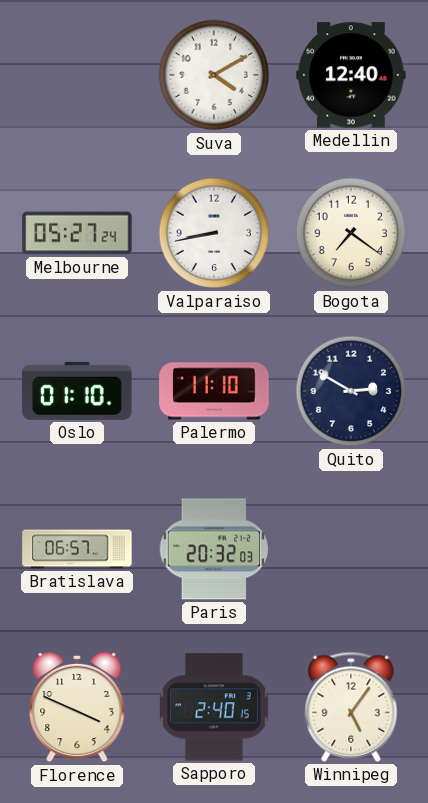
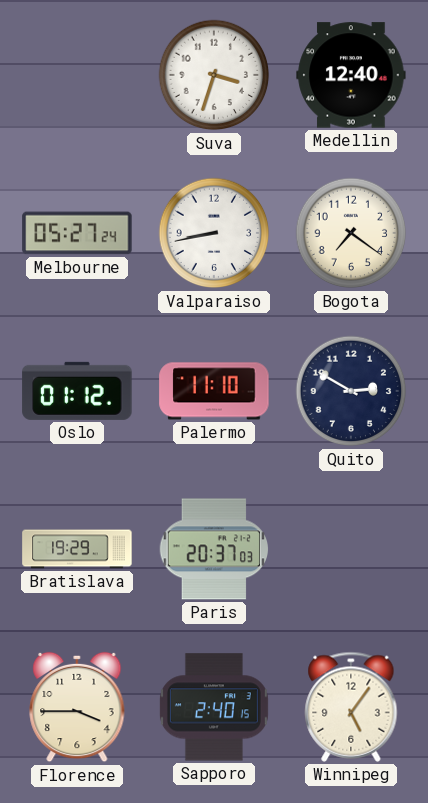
Suva: 4:10 -> 3:33 (214, 75)
Oslo: 01:10 -> 01:12 (77, 391)
Bratislava: 06:57 -> 19:29 (77, 549)
Paris: 20:32 -> 20:37 (213, 549)
Florence: 3:49 -> 3:45 (77, 707)
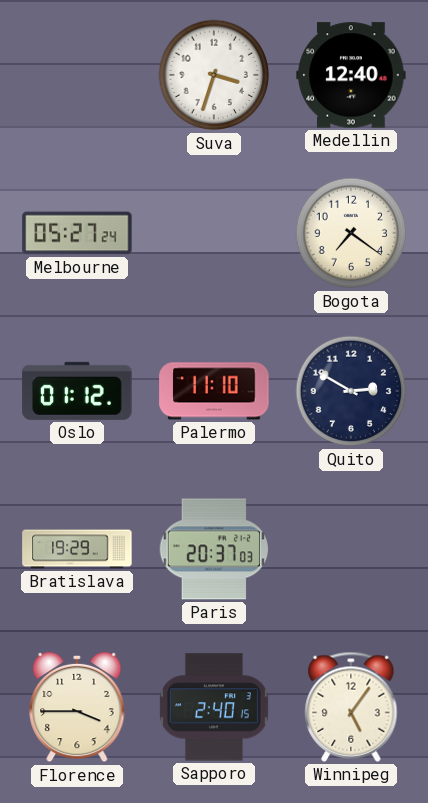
Valparaiso: 8:43 -> none (214, 233)
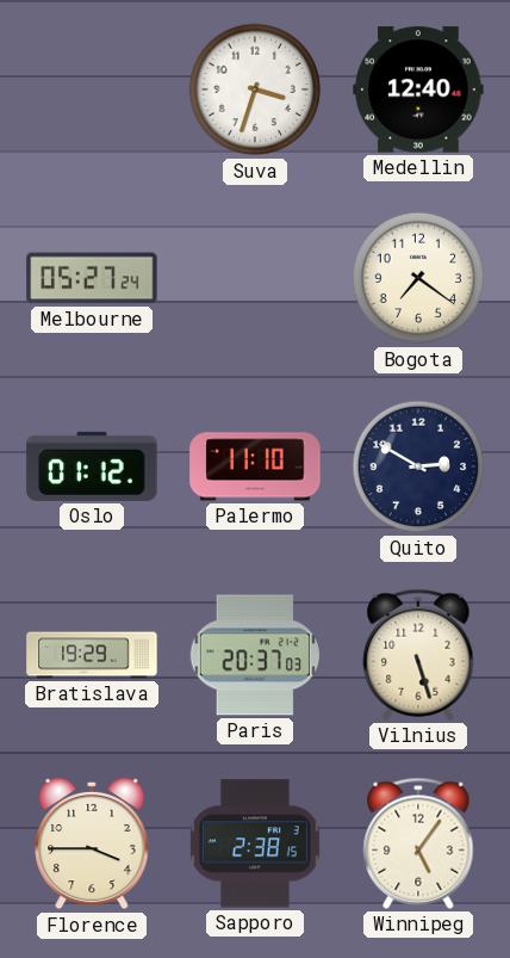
Vilnius: none -> 5:27 (418, 655)
Sapporo: 2:40 -> 2:38 (255, 843)
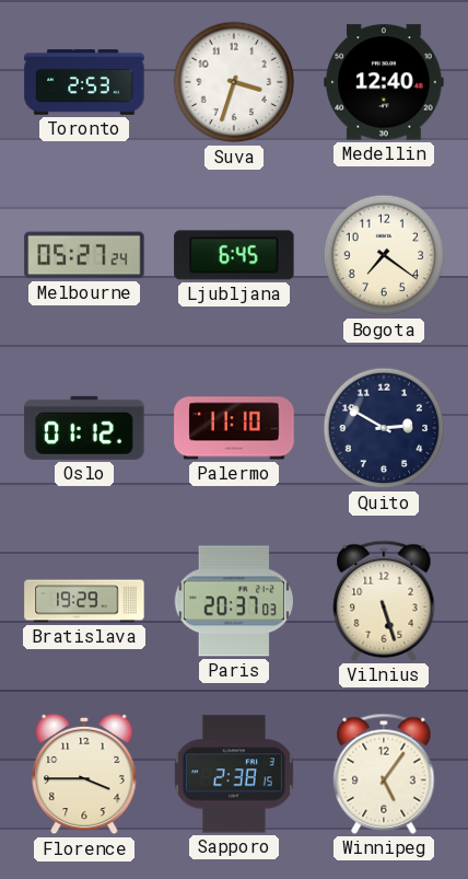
Toronto: none -> 2:53 (84, 82)
Ljubljana: none -> 6:45 (234, 255)
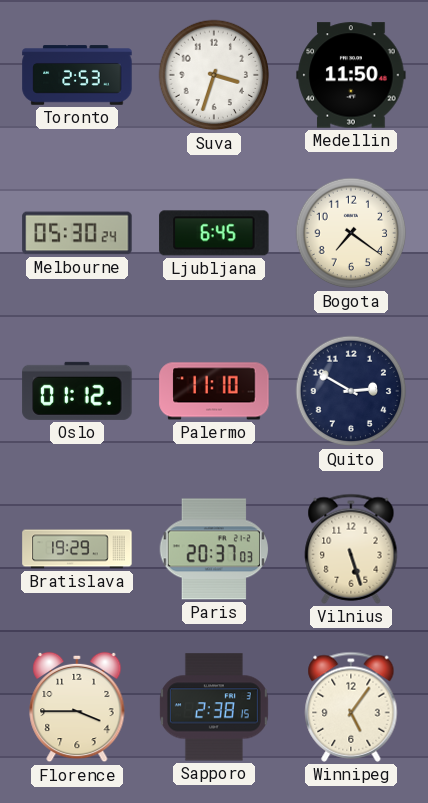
Medellin: 12:40 -> 11:50 (351, 75)
Melbourne: 05:27 -> 05:30 (77, 233)
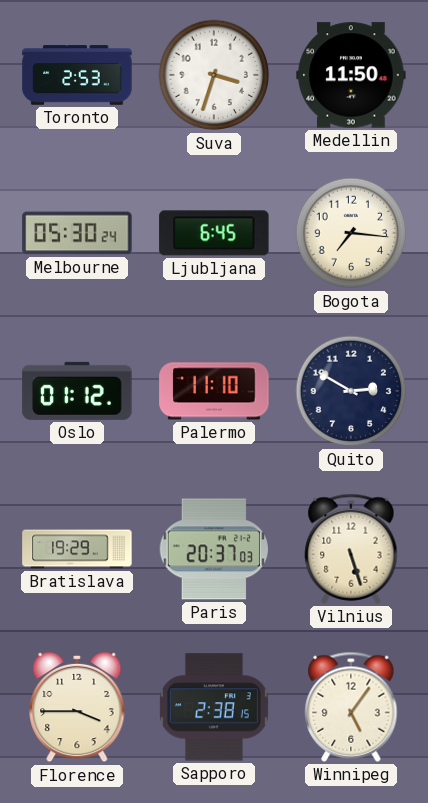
Bogota: 7:21 -> 7:16 (351, 233)
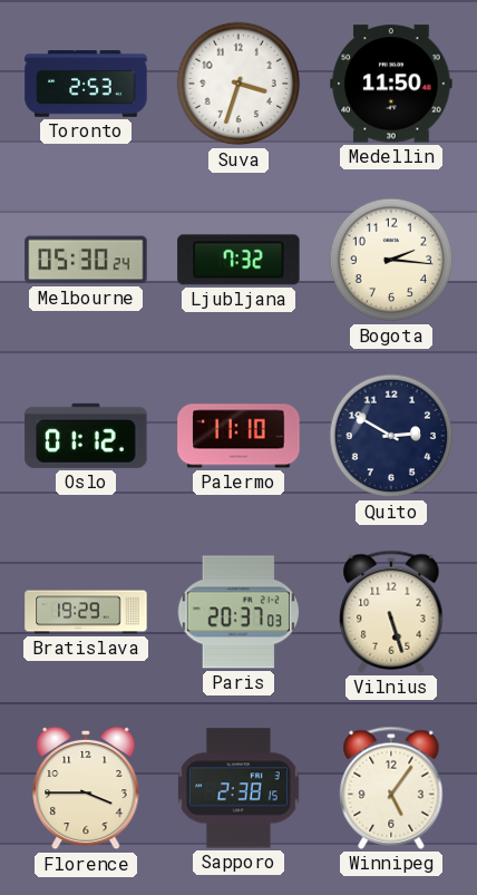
Ljubljana: 6:45 -> 7:32 (238, 260)
Bogota: 7:16 -> 2:16 (391, 260)
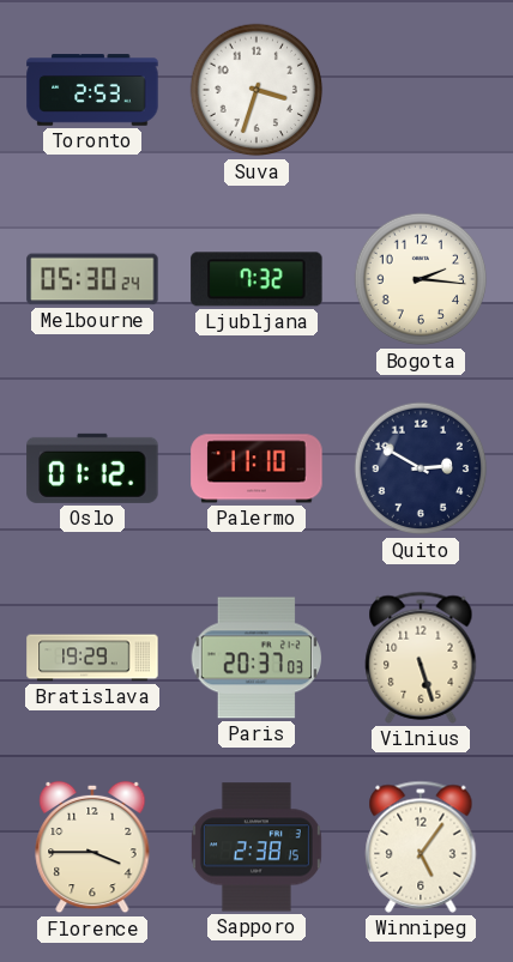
Medellin: 11:50 -> none (391, 84)
